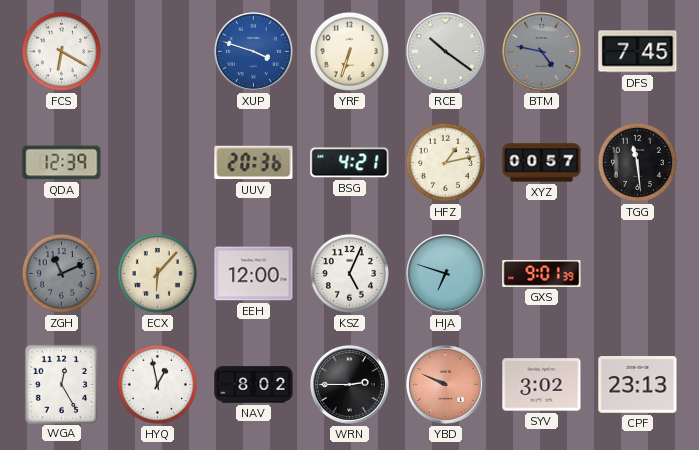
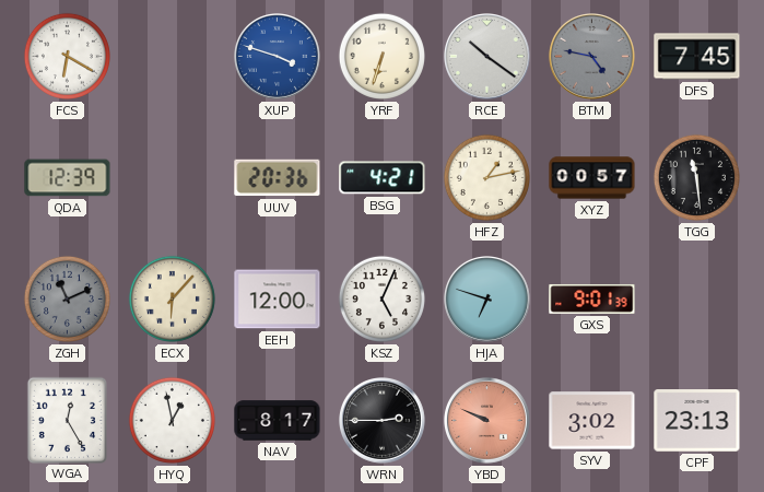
NAV: 8:02 -> 8:17 (278, 421)
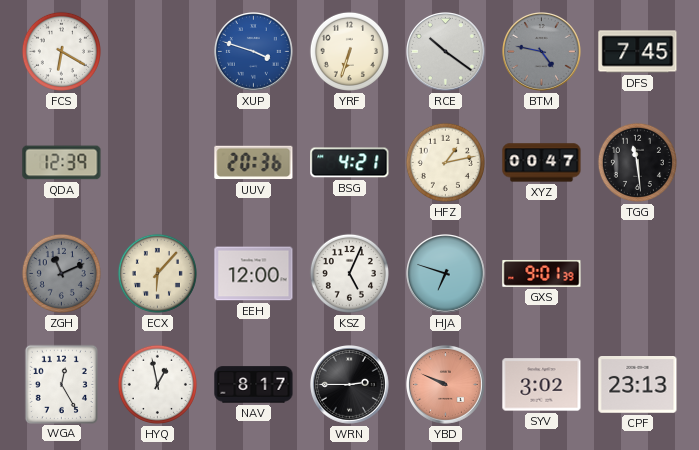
XYZ: 00:57 -> 00:47 (542, 163)
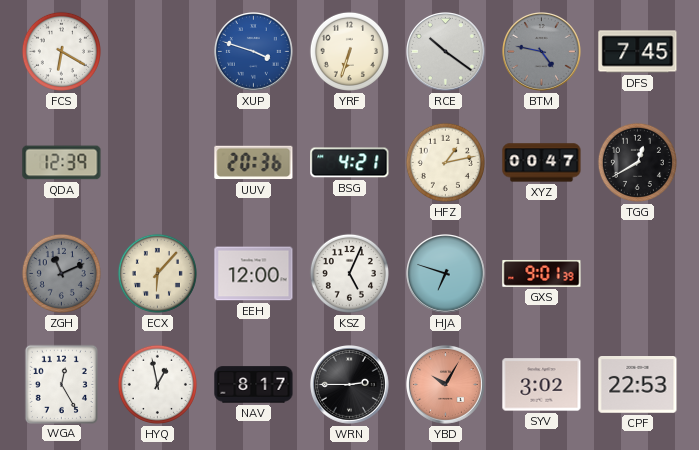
TGG: 11:29 -> 12:40 (637, 162)
YBD: 9:49 -> 10:05 (446, 385)
CPF: 23:13 -> 22:53 (638, 385)
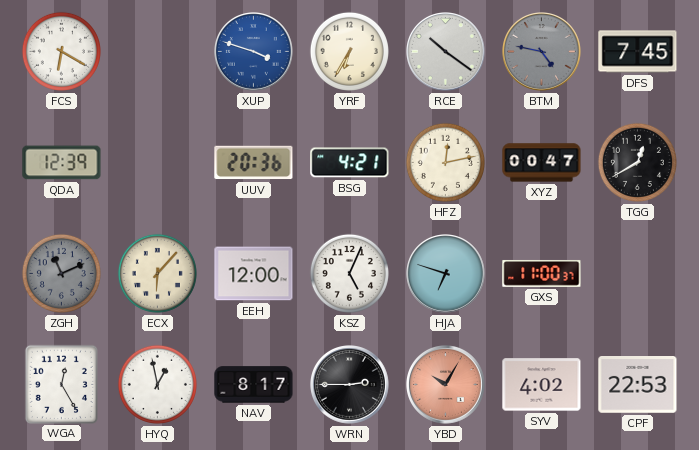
YRF: 6:33 -> 6:35 (349, 51)
HFZ: 1:13 -> 12:13 (445, 162)
GXS: 9:01 -> 11:00 (542, 274)
SYV: 3:02 -> 4:02 (542, 385)
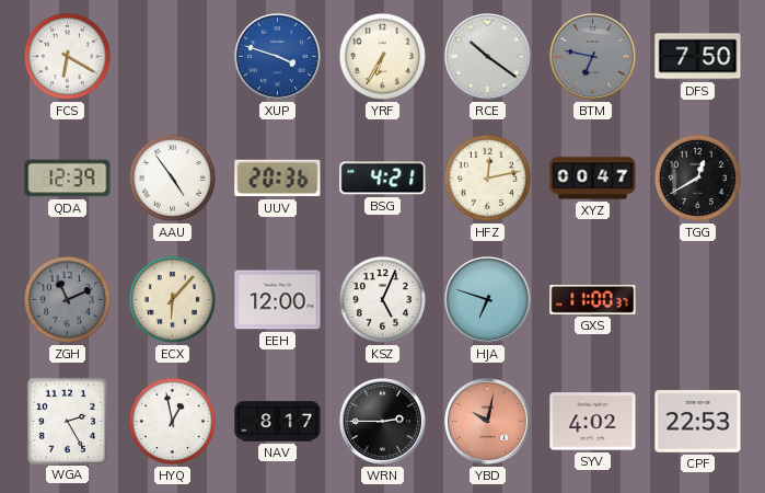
BTM: 4:47 -> 6:47 (593, 57)
DFS: 7:45 -> 7:50 (698, 57)
AAU: none -> 4:54 (172, 177)
WGA: 12:25 -> 2:25 (67, 421)
YBD: 10:05 -> 10:02 (488, 422)
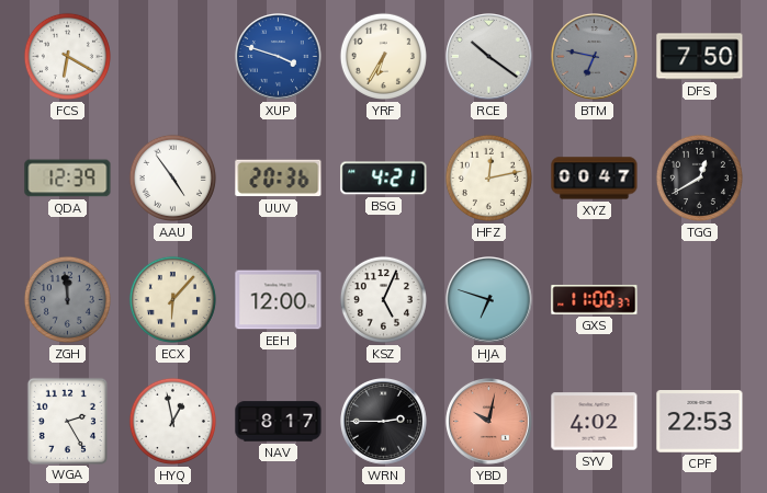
ZGH: 11:11 -> 11:59 (67, 299)
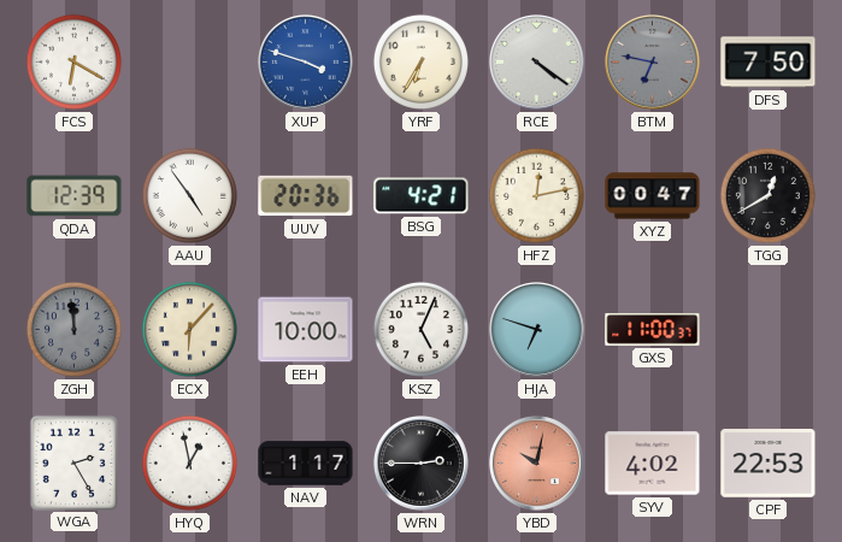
RCE: 10:21 -> 4:21 (537, 63)
EEH: 12:00 -> 10:00 (306, 330)
NAV: 8:17 -> 1:17 (306, 464)
